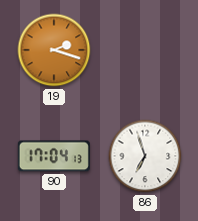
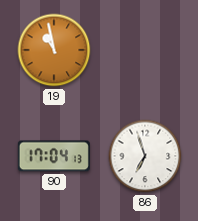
19: 2:18 -> 10:58 (54, 50)
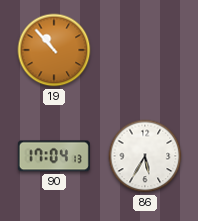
19: 10:58 -> 10:53 (54, 50)
86: 6:57 -> 5:35 (145, 156)
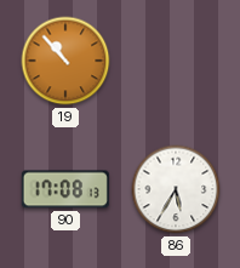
90: 17:04 -> 17:08 (65, 189)
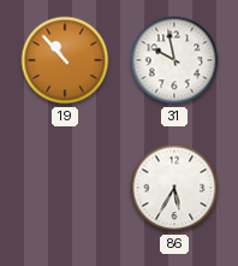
31: none -> 9:58 (174, 60)
90: 17:08 -> none (65, 189)
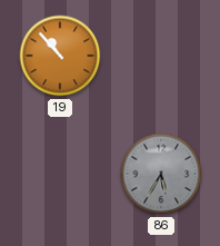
31: 9:58 -> none (174, 60)
86 dial: white -> grey (161, 174)
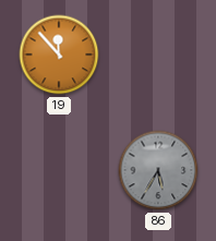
19: 10:53 -> 11:53 (59, 55)
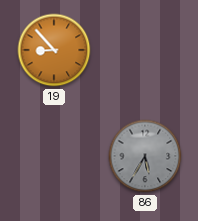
19: 11:53 -> 8:53 (54, 50)
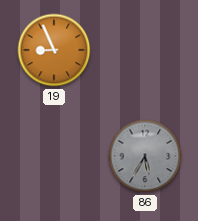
19: 8:53 -> 8:56 (54, 50)
